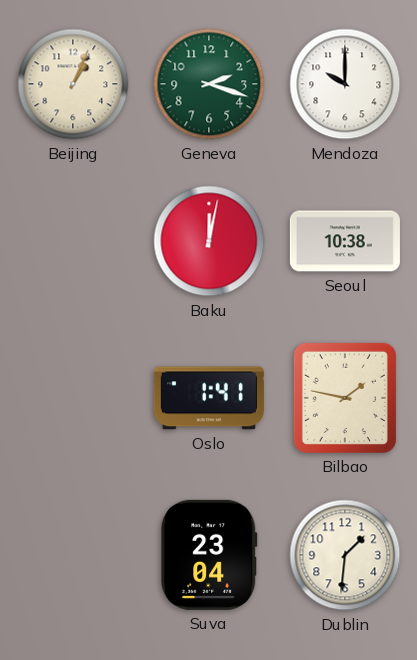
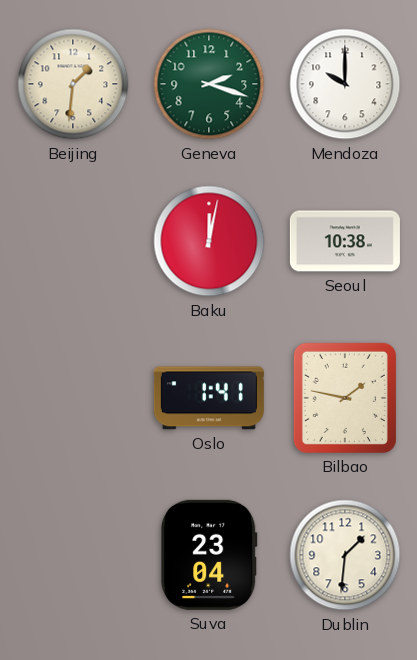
Beijing: 1:04 -> 1:31 (73, 84)
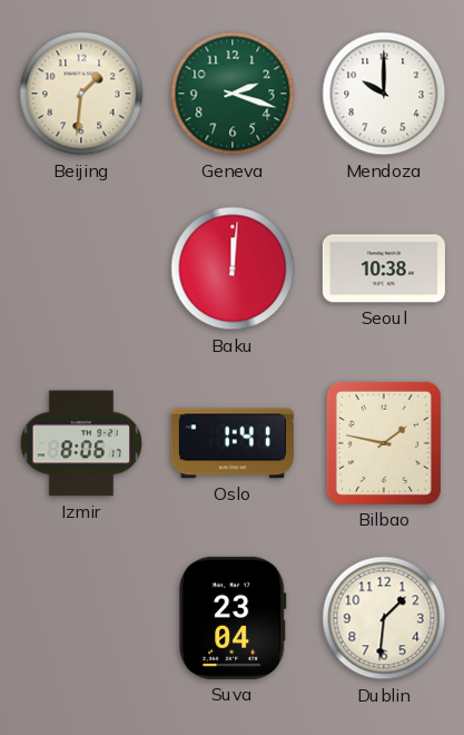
Baku: 12:02 -> 12:01 (233, 268)
Izmir: none -> 8:06 (81, 443)
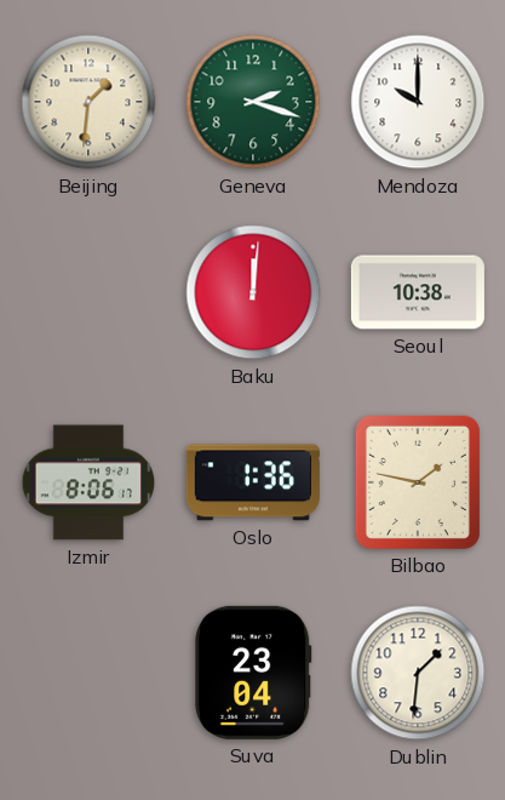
Oslo: 1:41 -> 1:36 (253, 482)
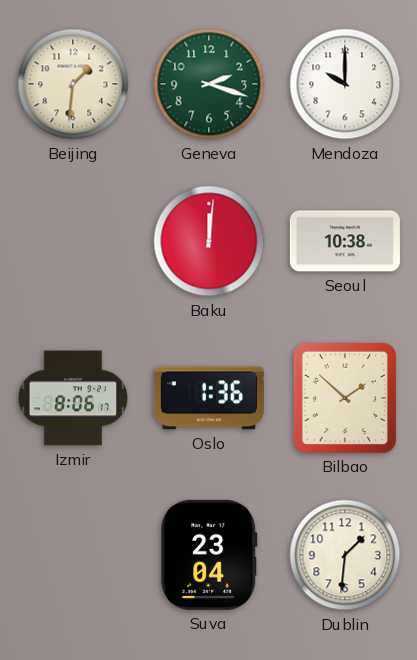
Bilbao: 1:47 -> 1:52 (345, 398)
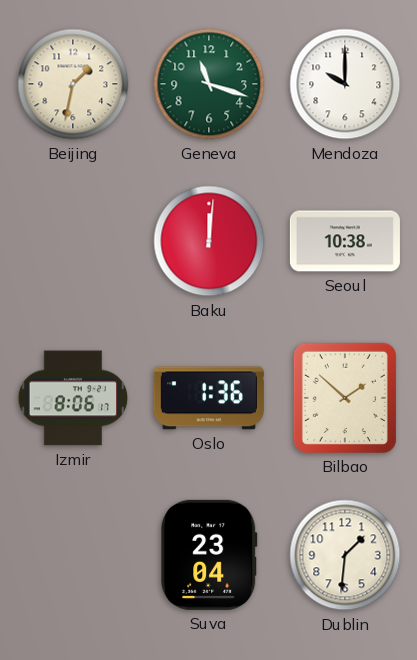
Beijing: 1:31 -> 1:32 (73, 84)
Geneva: 2:18 -> 11:18 (209, 84)
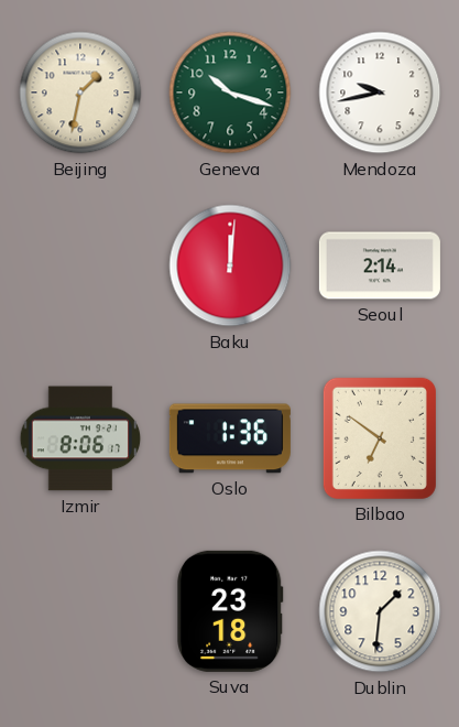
Geneva: 11:18 -> 10:18 (230, 93)
Mendoza: 10:00 -> 9:43 (380, 93)
Seoul: 10:38 -> 2:14 (380, 265)
Bilbao: 1:52 -> 6:51 (380, 438)
Suva: 23:04 -> 23:18 (230, 611)
